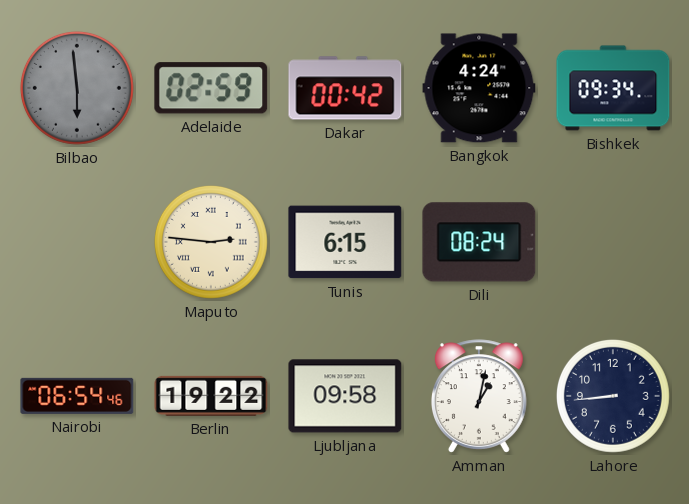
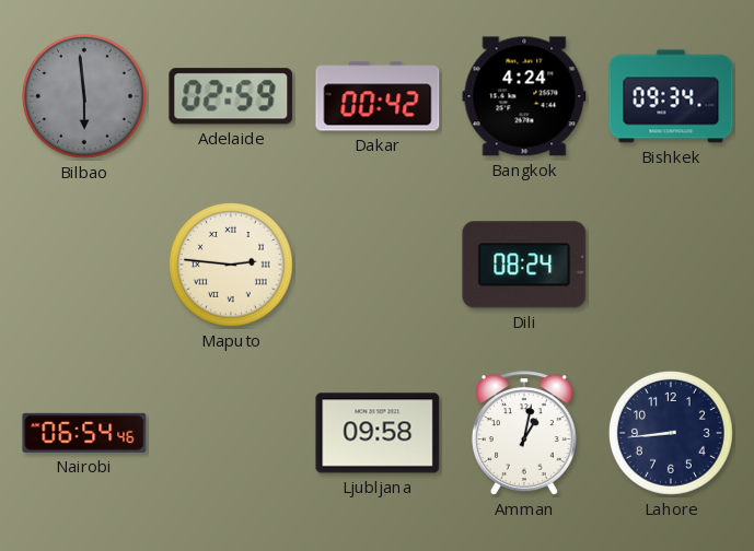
Tunis: 6:15 -> none (345, 242)
Berlin: 19:22 -> none (211, 396)
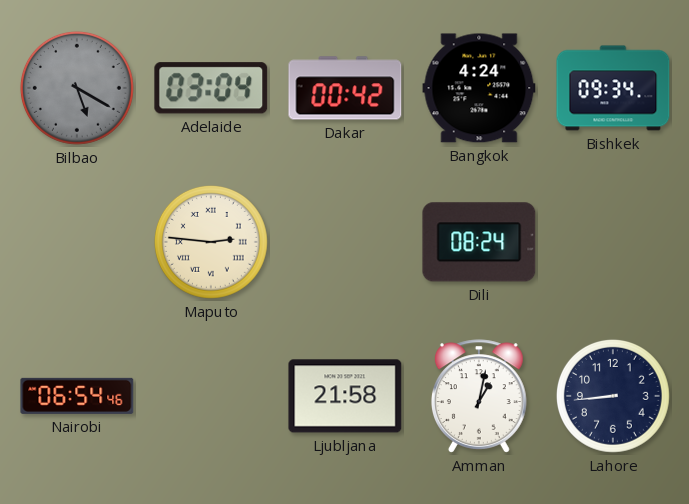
Bilbao: 5:59 -> 5:20 (77, 88)
Adelaide: 02:59 -> 03:04 (211, 88)
Ljubljana: 09:58 -> 21:58 (345, 396)
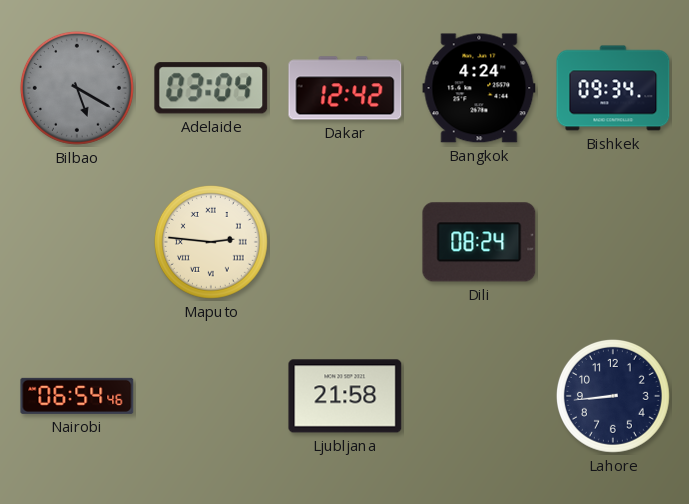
Dakar: 00:42 -> 12:42 (345, 88)
Amman: 1:02 -> none (479, 396)
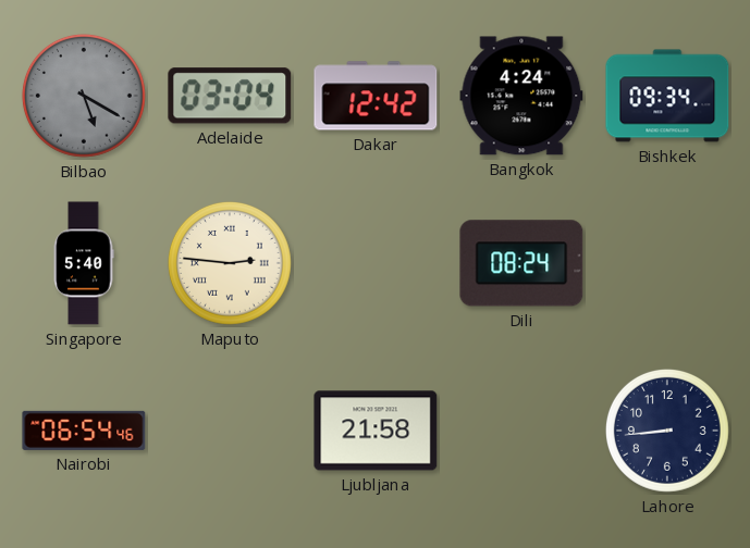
Singapore: none -> 5:40 (84, 263)
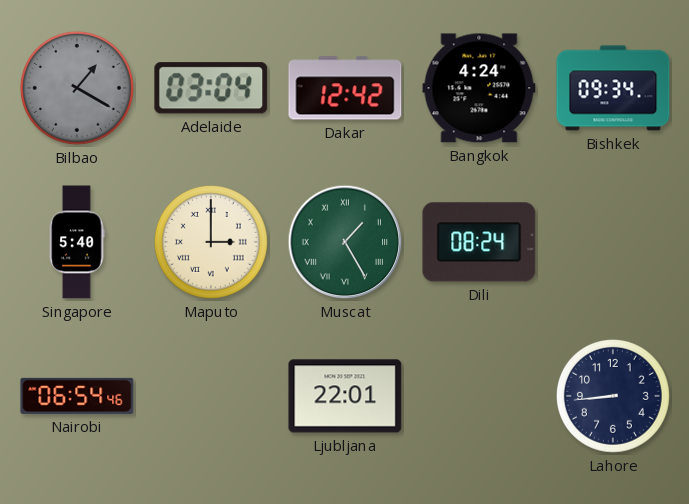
Bilbao: 5:20 -> 1:20 (77, 88)
Maputo: 2:46 -> 3:00 (211, 242)
Muscat: none -> 1:25 (345, 242)
Ljubljana: 21:58 -> 22:01 (345, 396)
